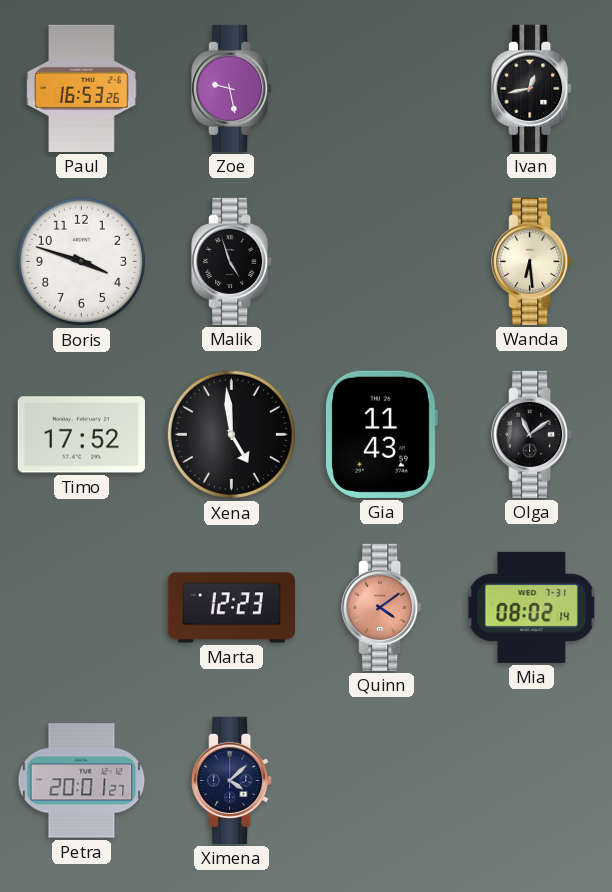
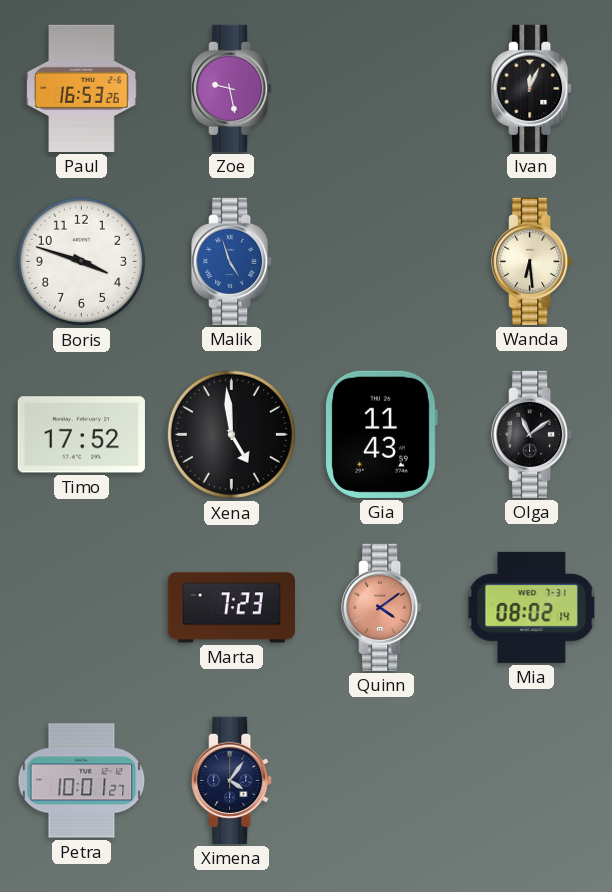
Ivan: 12:43 -> 12:04 (532, 88)
Malik dial: black -> blue (232, 261)
Marta: 12:23 -> 7:23 (231, 608)
Petra: 20:01 -> 10:01 (82, 781)
Ximena: 4:08 -> 4:06 (232, 780)
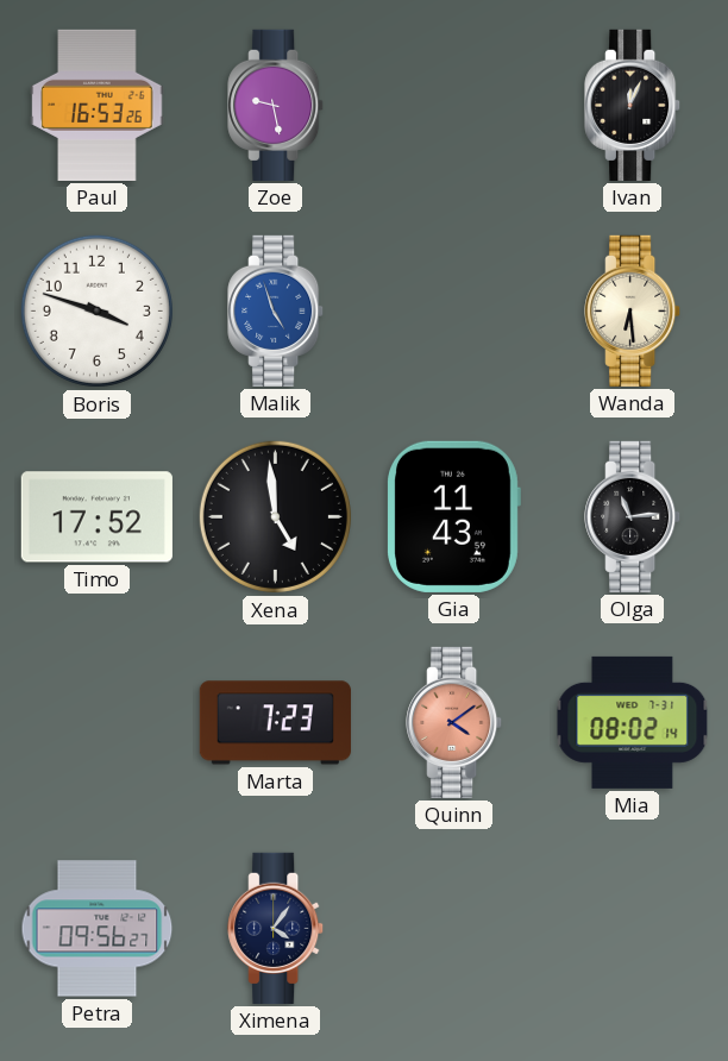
Olga: 11:09 -> 11:14 (633, 516)
Petra: 10:01 -> 09:56 (98, 929)
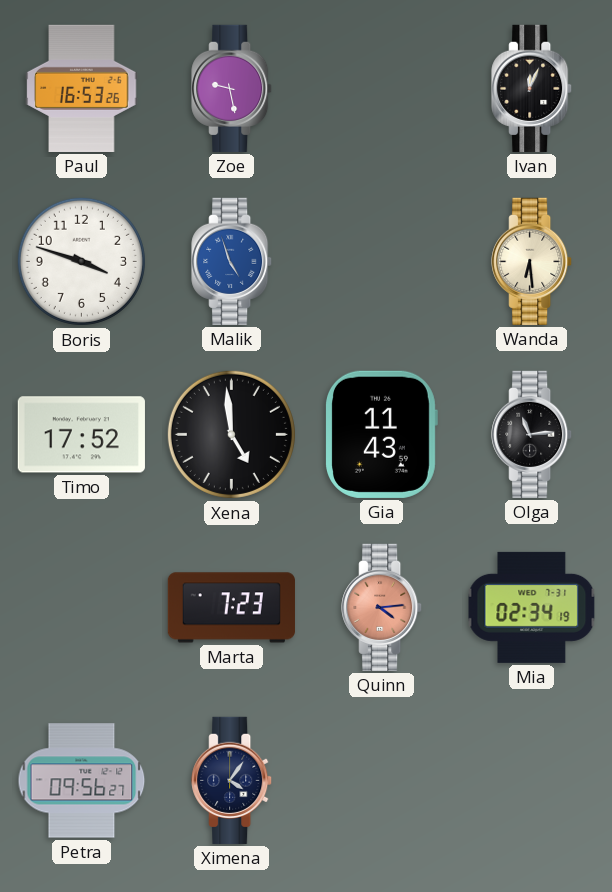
Quinn: 4:09 -> 4:14 (382, 607)
Mia: 08:02 -> 02:34 (532, 607)
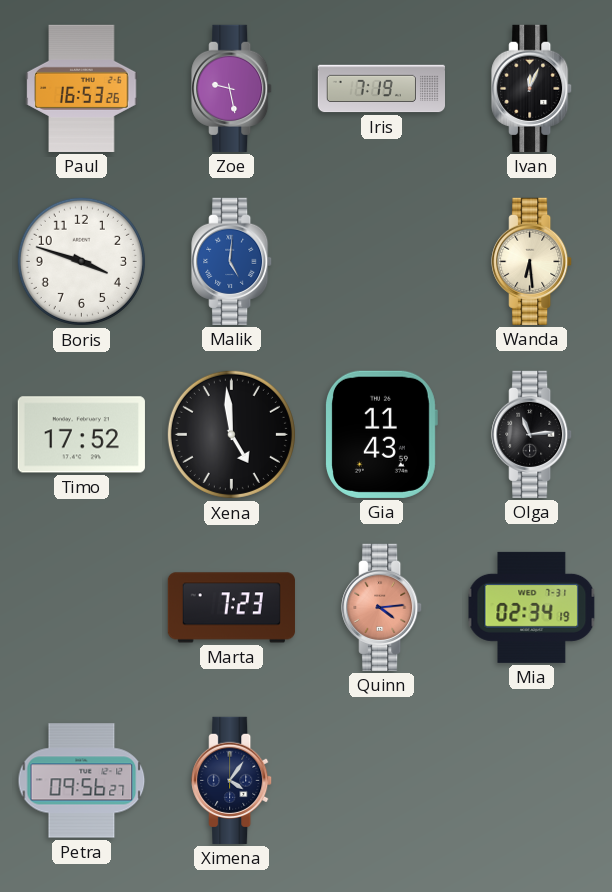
Iris: none -> 7:19 (381, 89)
Malik: 4:57 -> 5:01 (232, 261)
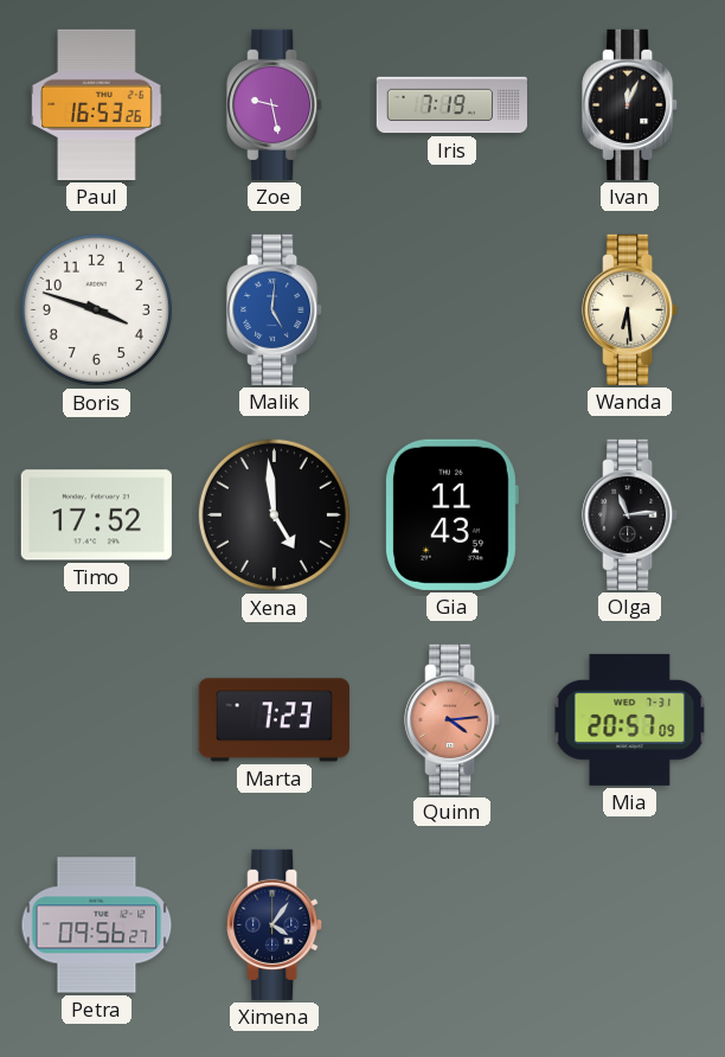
Mia: 02:34 -> 20:57 (630, 719)
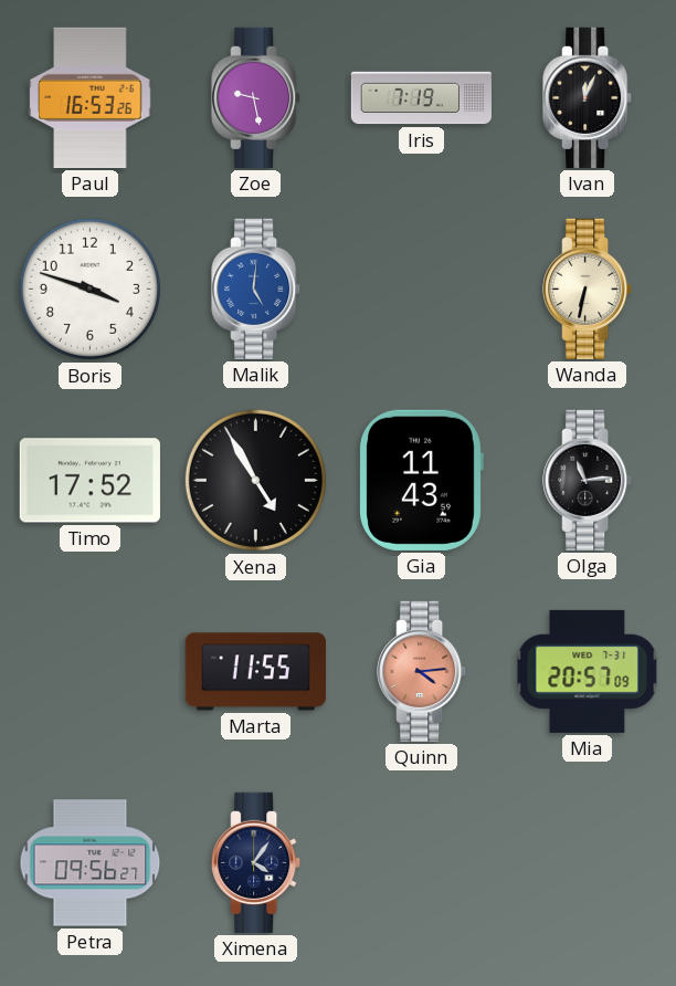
Wanda: 6:29 -> 6:32 (588, 289)
Xena: 4:59 -> 4:55 (255, 480)
Marta: 7:23 -> 11:55 (255, 672)
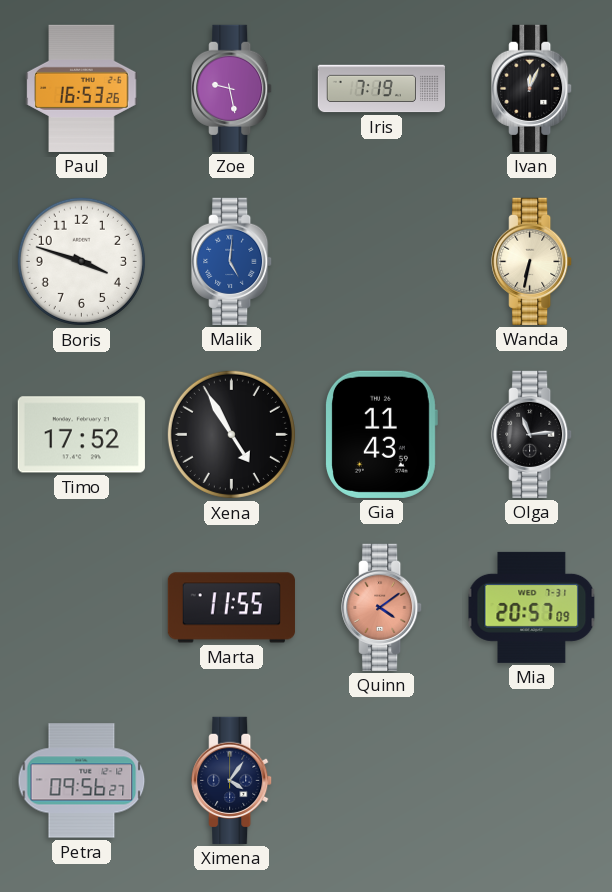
Quinn: 4:14 -> 4:09 (382, 607)
